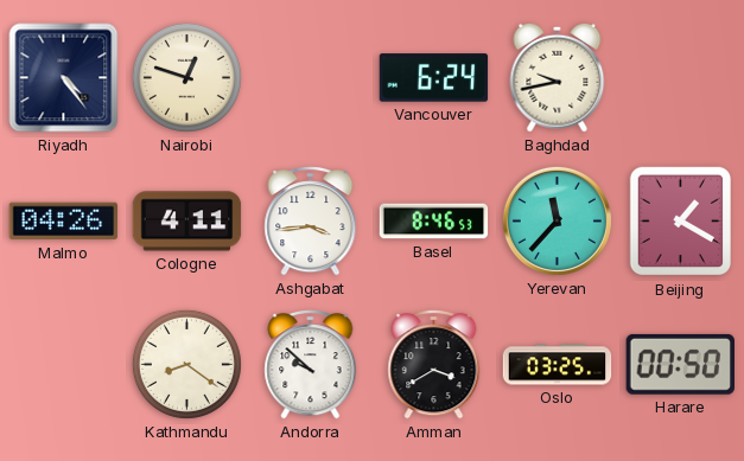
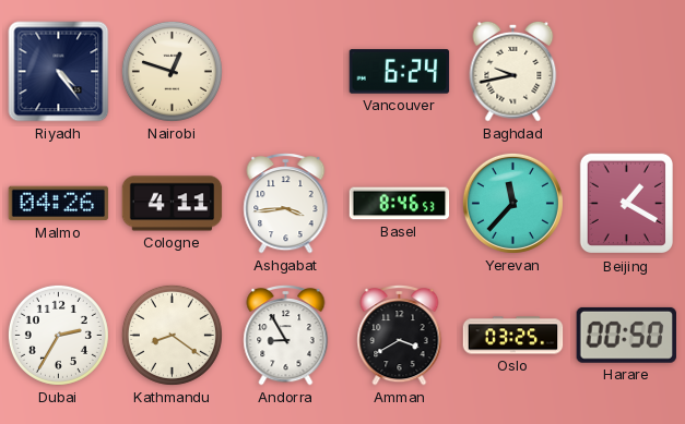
Dubai: none -> 2:35 (58, 335)
Andorra: 9:52 -> 8:55 (286, 336)
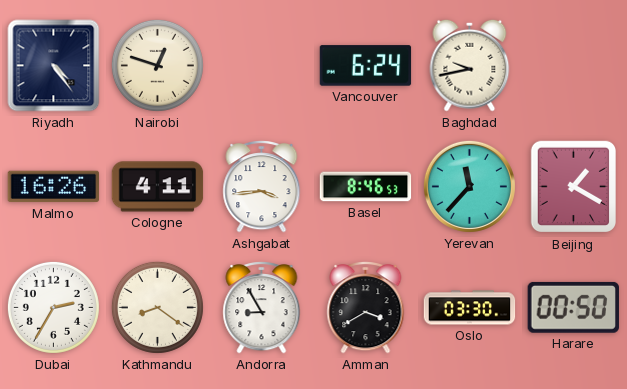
Malmo: 04:26 -> 16:26 (54, 187)
Oslo: 03:25 -> 03:30 (470, 308)
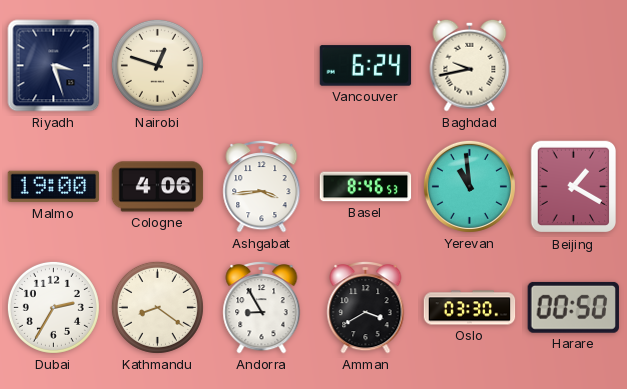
Riyadh: 4:24 -> 3:27 (54, 66)
Malmo: 16:26 -> 19:00 (54, 187)
Cologne: 4:11 -> 4:06 (158, 187)
Yerevan: 11:37 -> 10:59 (469, 186)
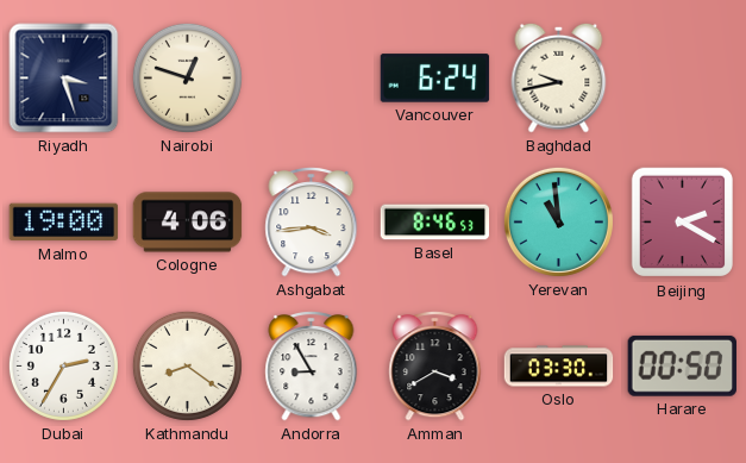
Beijing: 1:20 -> 2:20 (682, 223)
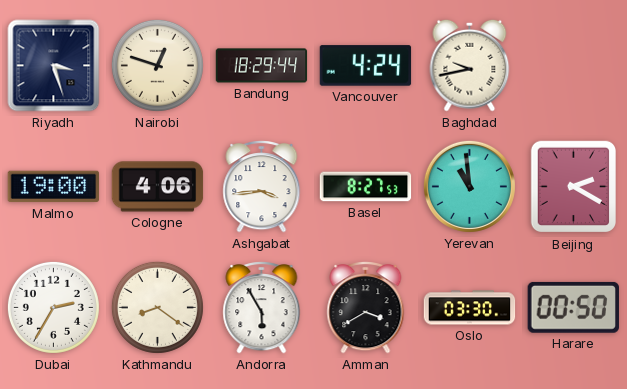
Bandung: none -> 18:29 (262, 66)
Vancouver: 6:24 -> 4:24 (366, 66)
Basel: 8:46 -> 8:27 (366, 187)
Andorra: 8:55 -> 5:55 (262, 308)
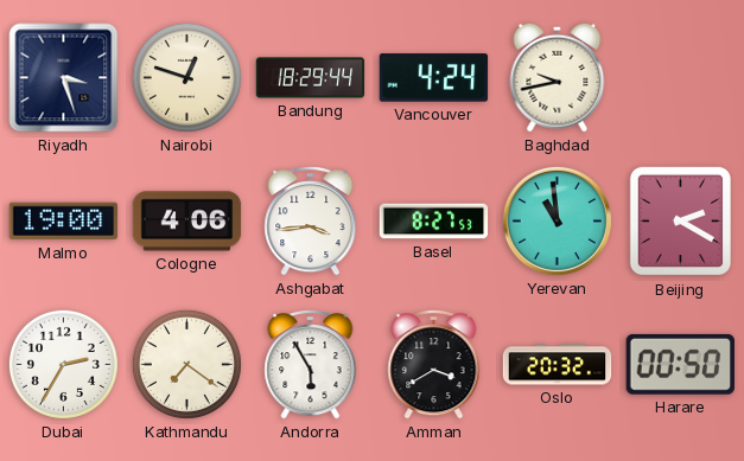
Kathmandu: 8:21 -> 7:21 (186, 364)
Oslo: 03:30 -> 20:32 (558, 365)
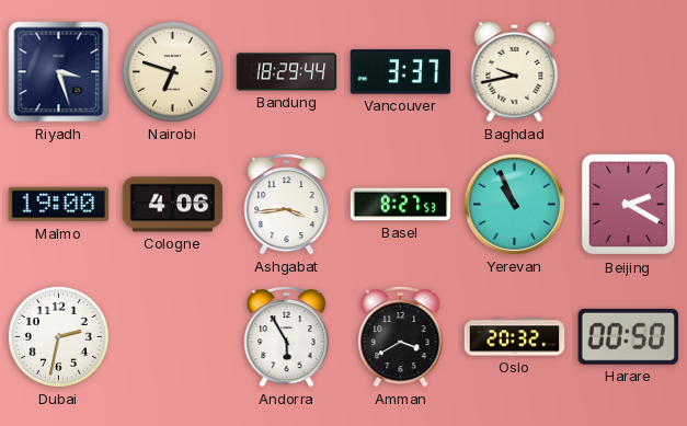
Nairobi: 12:48 -> 6:48 (172, 71)
Vancouver: 4:24 -> 3:37 (401, 72)
Yerevan: 10:59 -> 10:56 (514, 204)
Dubai: 2:35 -> 2:32 (58, 336)
Kathmandu: 7:21 -> none (186, 364)
